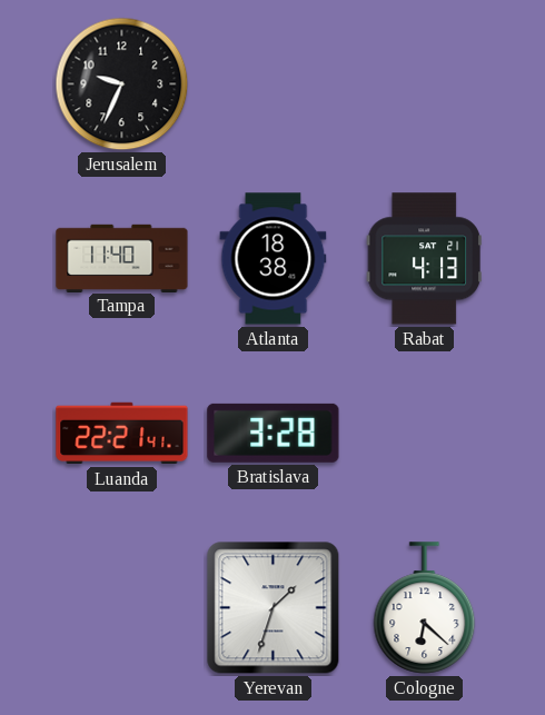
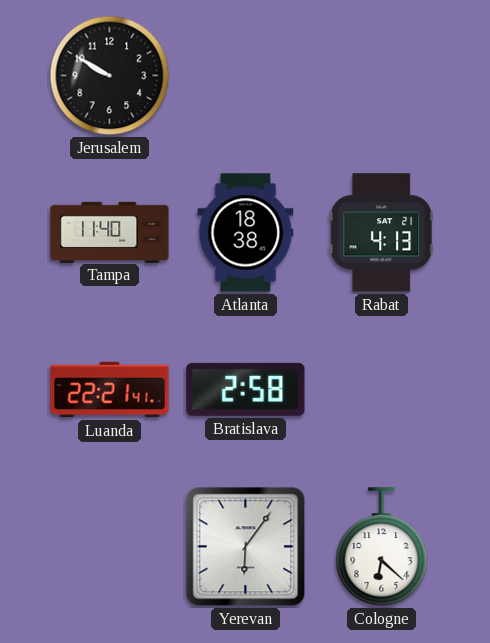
Jerusalem: 9:34 -> 9:50 (110, 76)
Bratislava: 3:28 -> 2:58 (246, 389)
Yerevan: 1:33 -> 6:06 (246, 547)
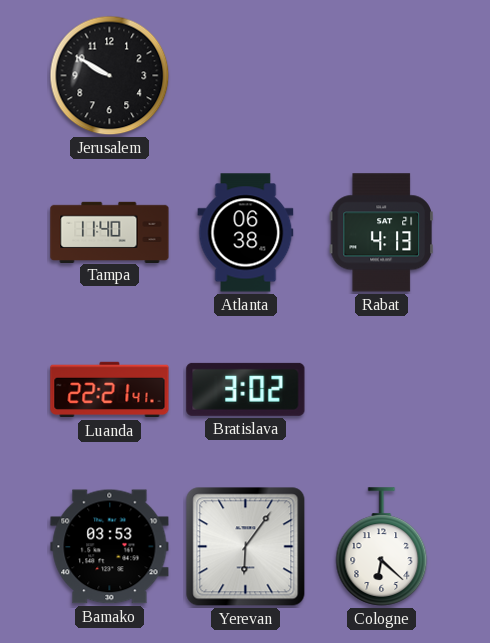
Atlanta: 18:38 -> 06:38 (246, 233)
Bratislava: 2:58 -> 3:02 (246, 389)
Bamako: none -> 03:53 (110, 547)
